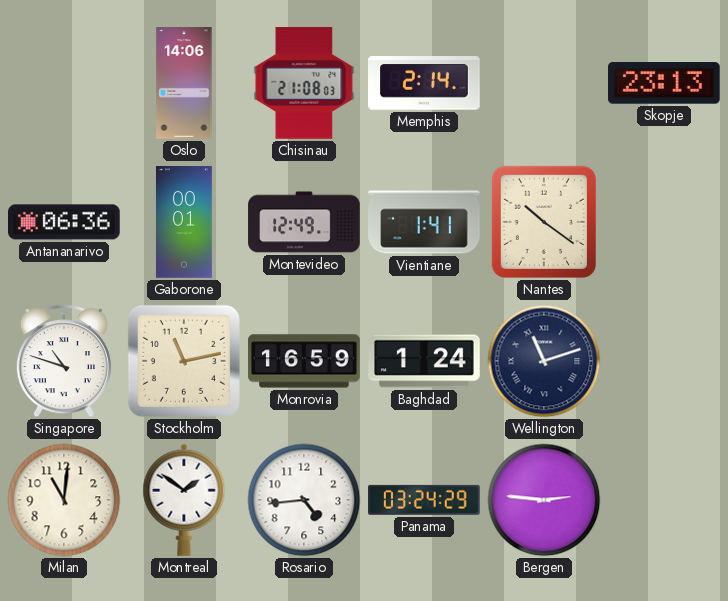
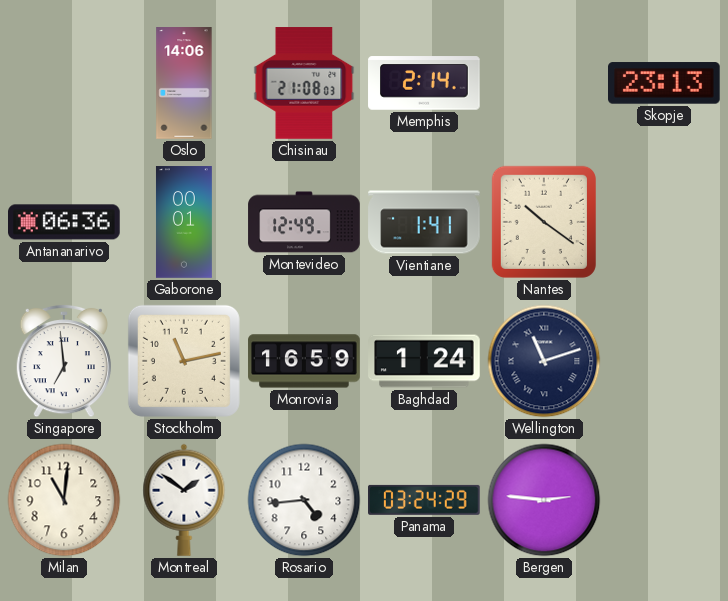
Singapore: 10:48 -> 6:59 (64, 361)
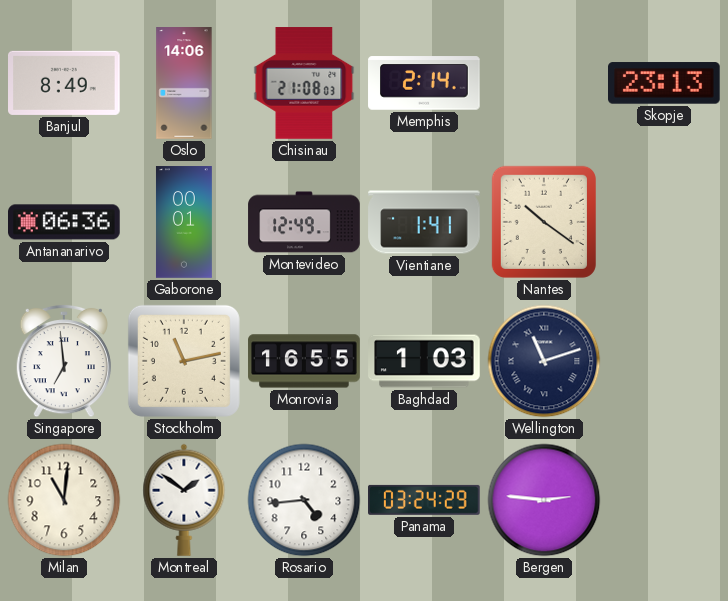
Banjul: none -> 8:49 (65, 83)
Monrovia: 16:59 -> 16:55 (304, 361)
Baghdad: 1:24 -> 1:03 (424, 361)
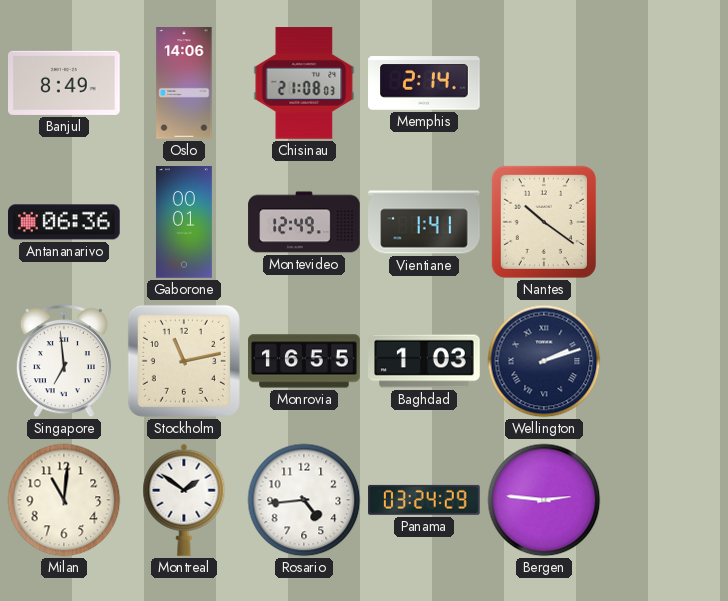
Skopje: 23:13 -> none (665, 83)
Wellington: 11:12 -> 2:12 (544, 361)
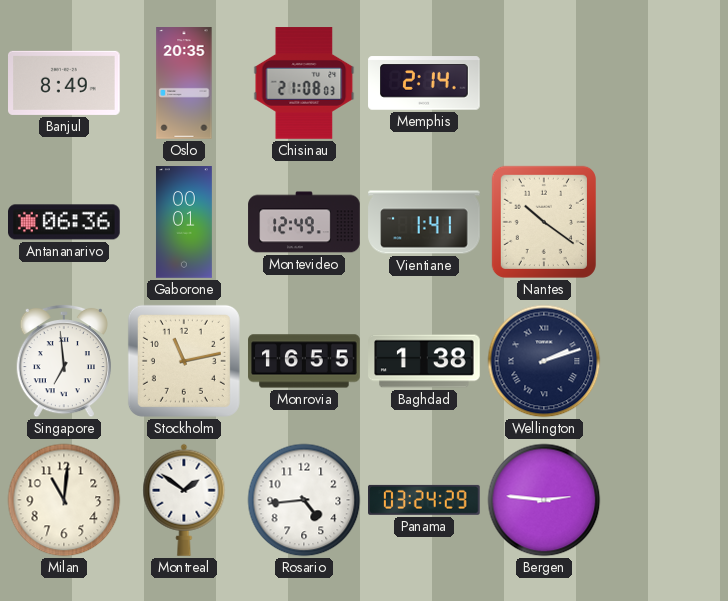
Oslo: 14:06 -> 20:35 (184, 83)
Baghdad: 1:03 -> 1:38 (424, 361)
